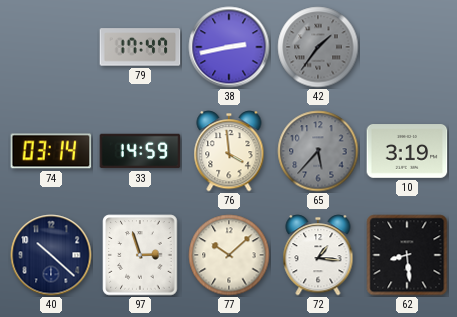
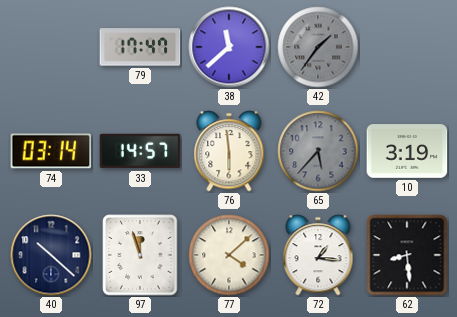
38: 2:43 -> 11:38 (229, 47)
33: 14:59 -> 14:57 (140, 151)
76: 3:59 -> 5:59 (229, 151)
97: 2:57 -> 11:57 (140, 255)
77: 10:08 -> 4:08 (229, 255)
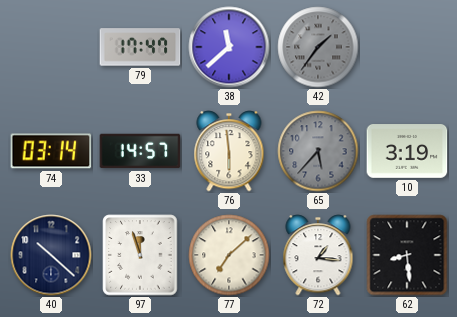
77: 4:08 -> 7:08 (229, 255)
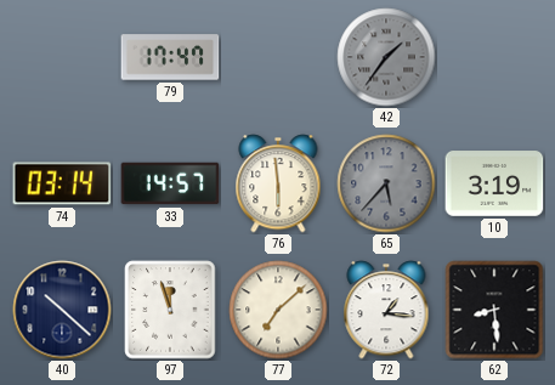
38: 11:38 -> none (229, 47)
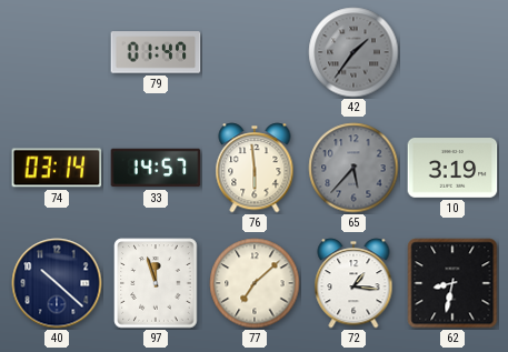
79: 17:47 -> 01:47 (156, 52)
62: 8:29 -> 8:32 (452, 283)
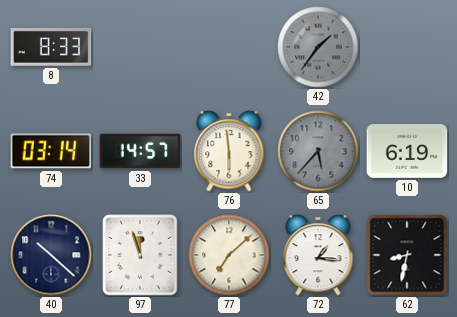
8: none -> 8:33 (51, 48)
79: 01:47 -> none (156, 52)
10: 3:19 -> 6:19 (407, 151)
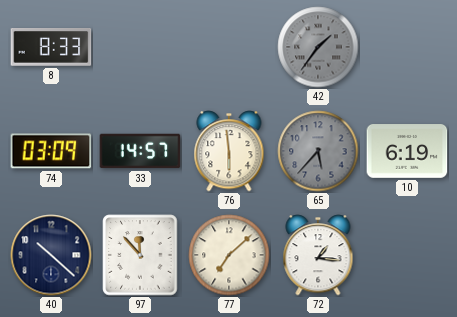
74: 03:14 -> 03:09 (51, 151)
97: 11:57 -> 11:53 (140, 255)
62: 8:32 -> none (407, 255)
